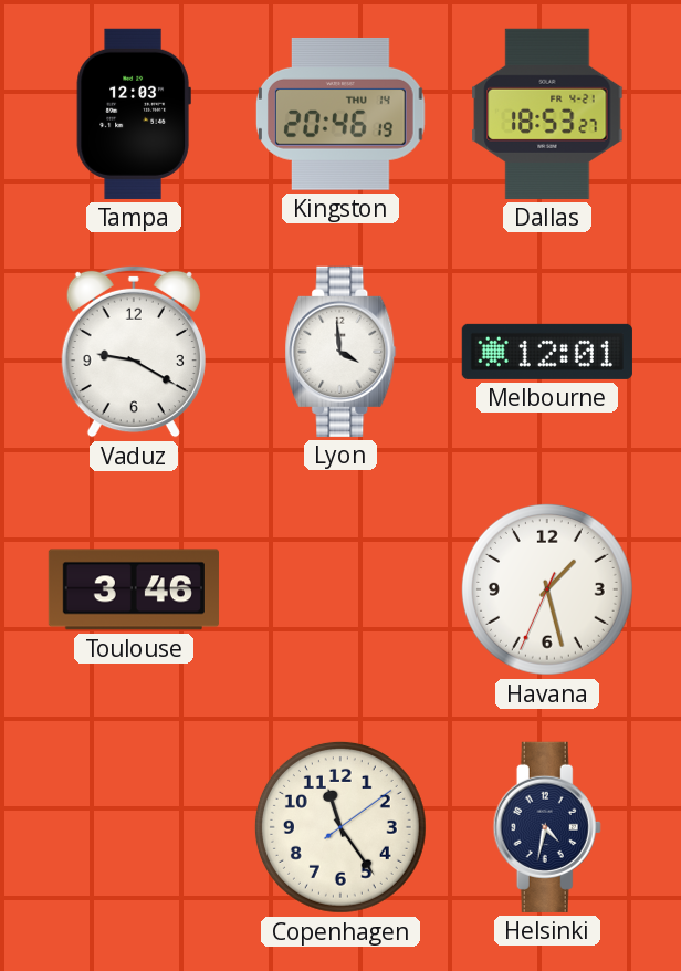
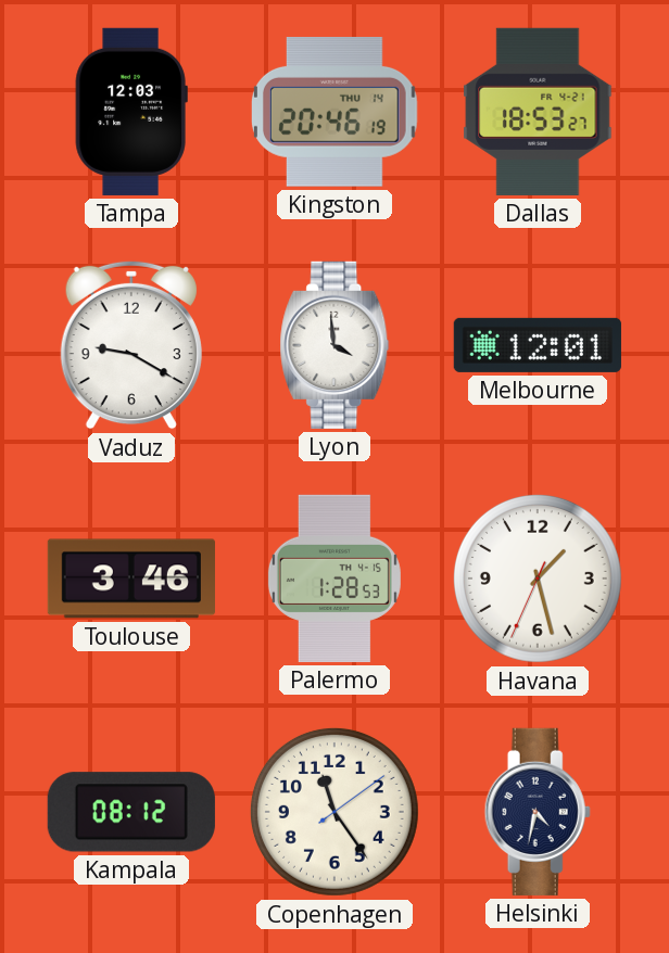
Palermo: none -> 1:28 (335, 579)
Kampala: none -> 08:12 (131, 812)
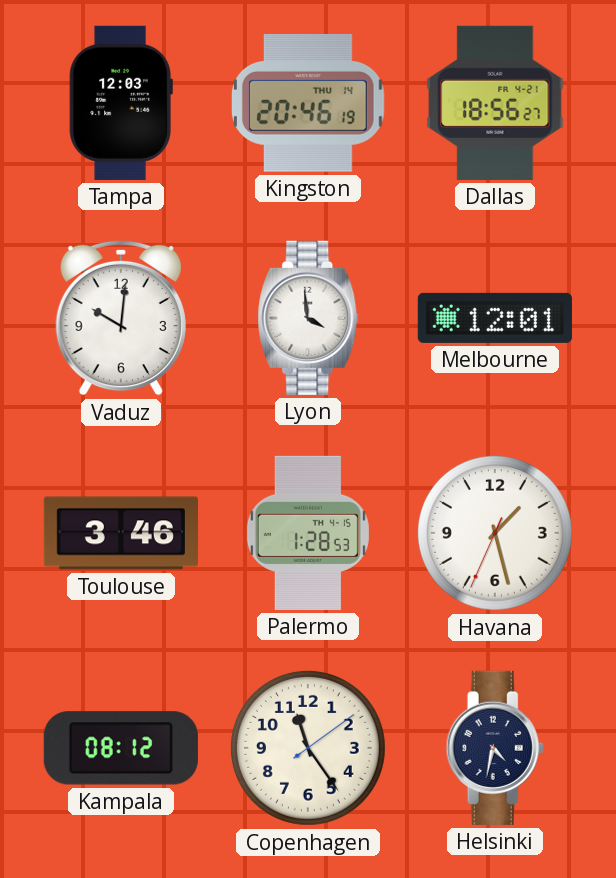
Dallas: 18:53 -> 18:56 (495, 103)
Vaduz: 9:20 -> 10:01 (121, 318)
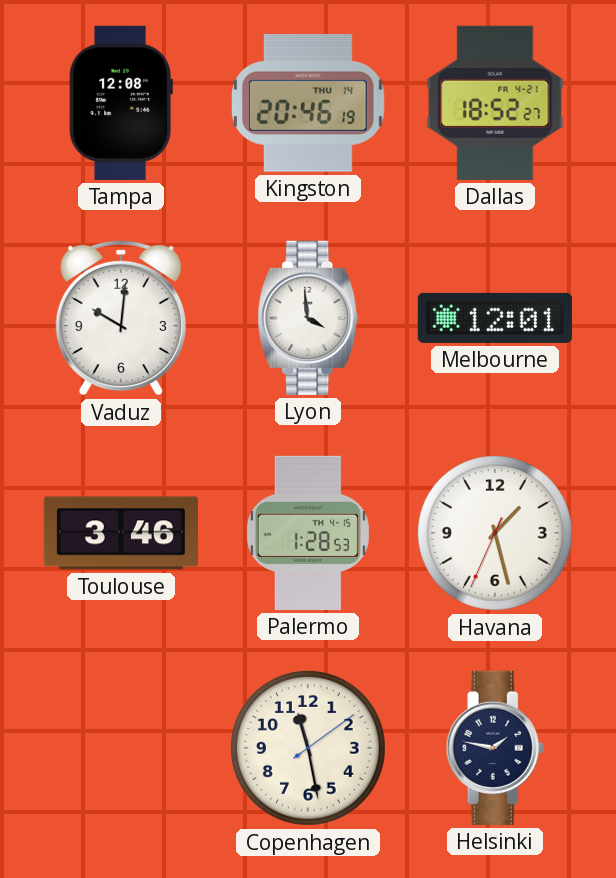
Tampa: 12:03 -> 12:08 (121, 103)
Dallas: 18:56 -> 18:52 (495, 103)
Kampala: 08:12 -> none (121, 748)
Copenhagen: 11:24 -> 11:28 (308, 748)
Helsinki: 4:32 -> 1:47 (495, 748)
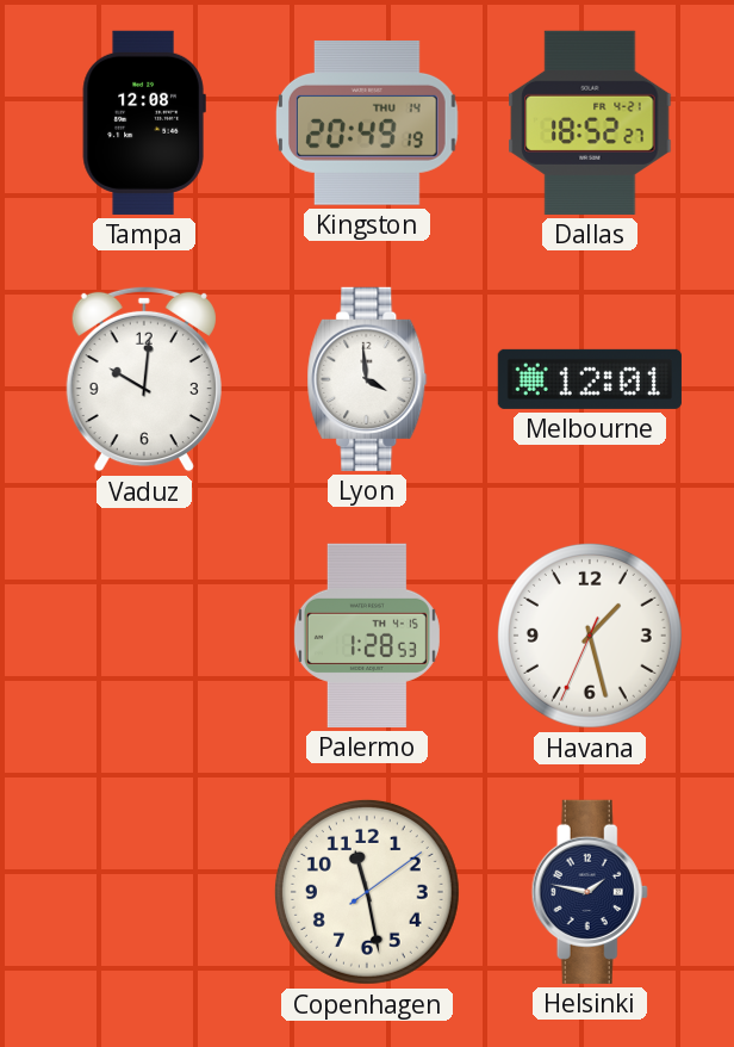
Kingston: 20:46 -> 20:49 (367, 123)
Toulouse: 3:46 -> none (121, 533)
